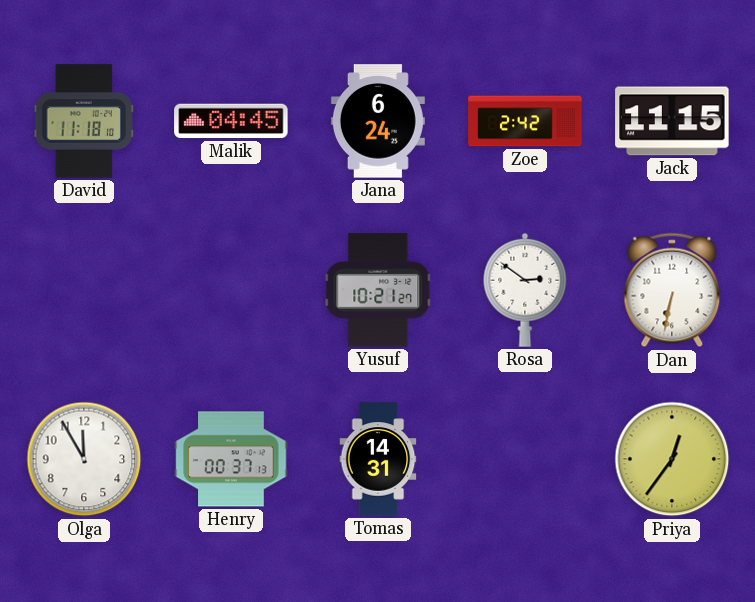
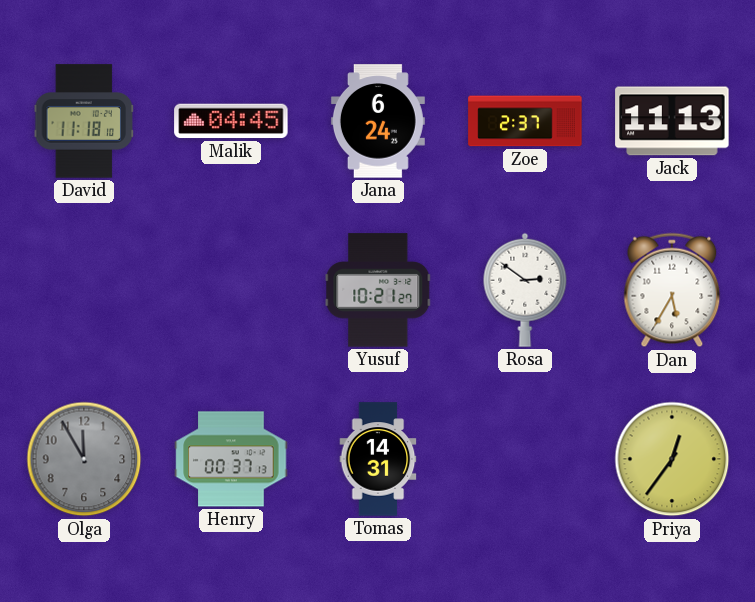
Zoe: 2:42 -> 2:37 (525, 121)
Jack: 11:15 -> 11:13 (672, 121)
Dan: 6:32 -> 5:35 (672, 290)
Olga dial: white -> grey (84, 459)
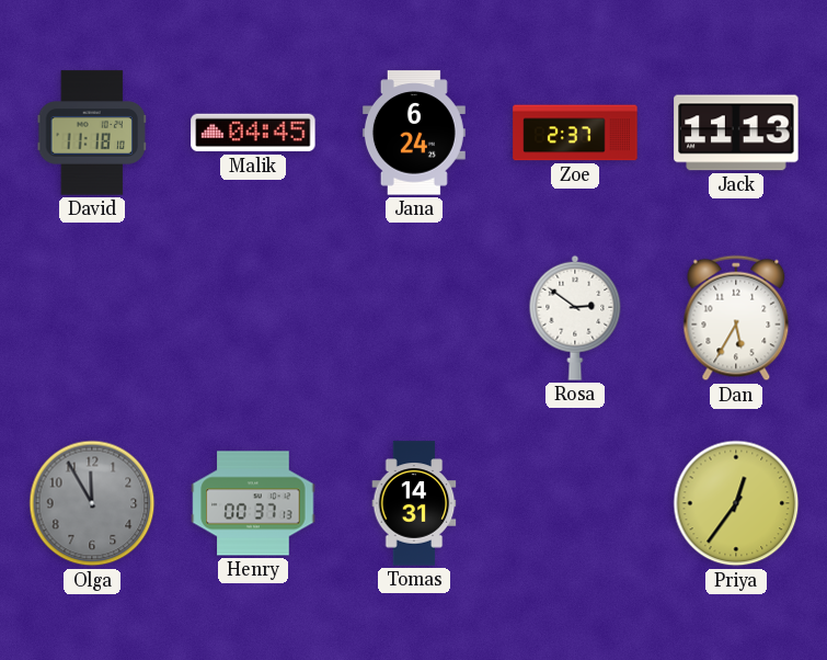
Yusuf: 10:21 -> none (378, 290)
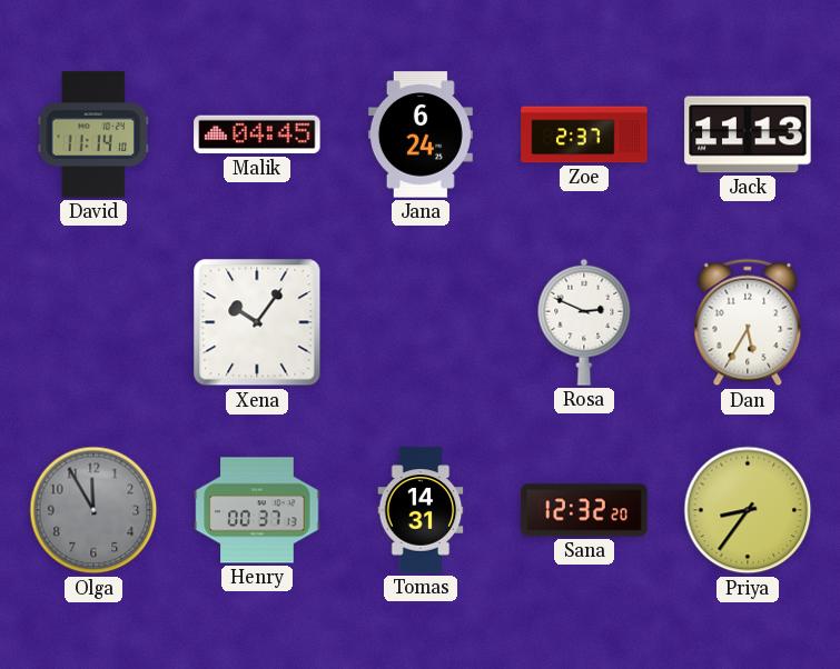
David: 11:18 -> 11:14 (93, 134)
Xena: none -> 10:06 (257, 322)
Rosa: 2:51 -> 2:49 (584, 322)
Sana: none -> 12:32 (584, 510)
Priya: 12:36 -> 8:36 (748, 510)
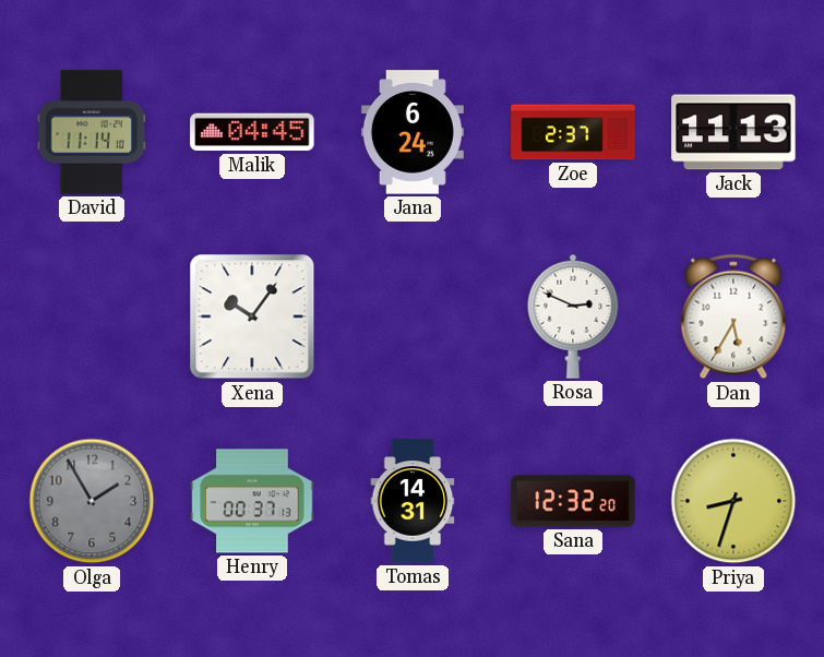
Olga: 11:55 -> 1:55 (92, 501)
Priya: 8:36 -> 8:33 (733, 501)
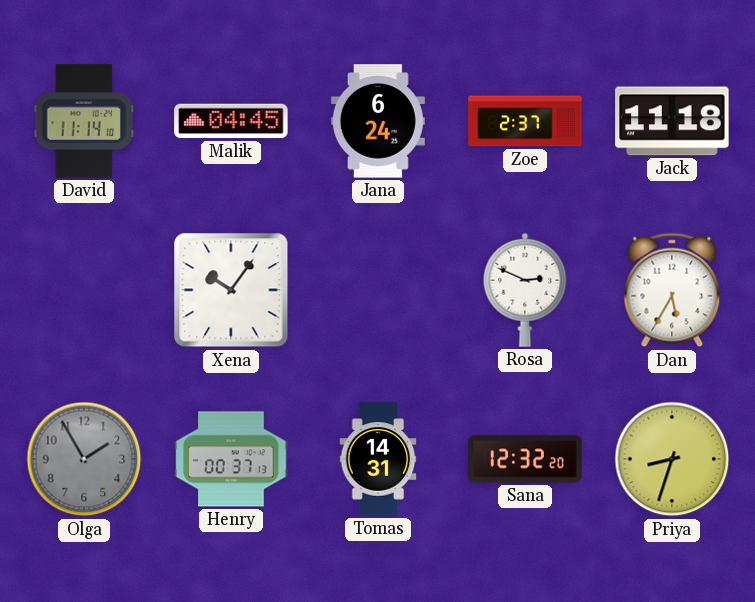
Jack: 11:13 -> 11:18 (672, 121)
